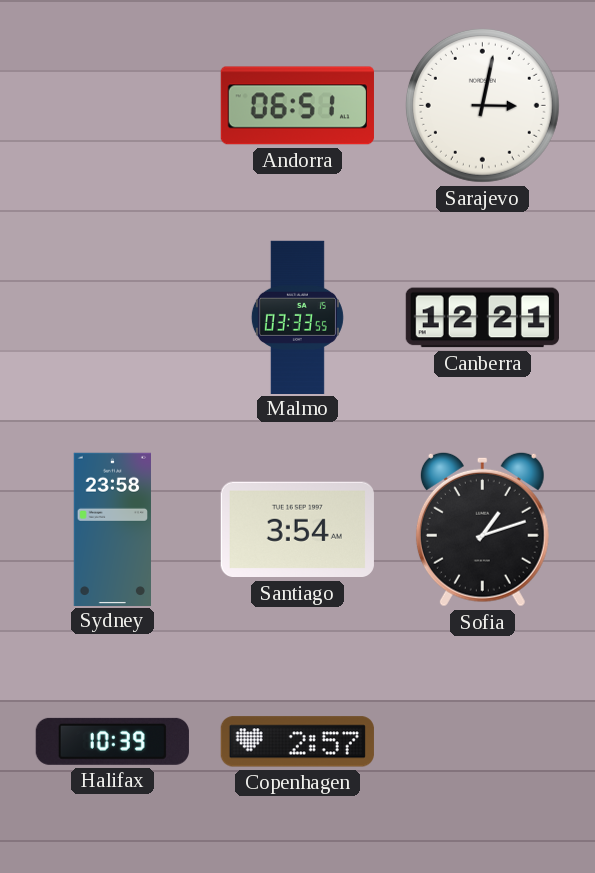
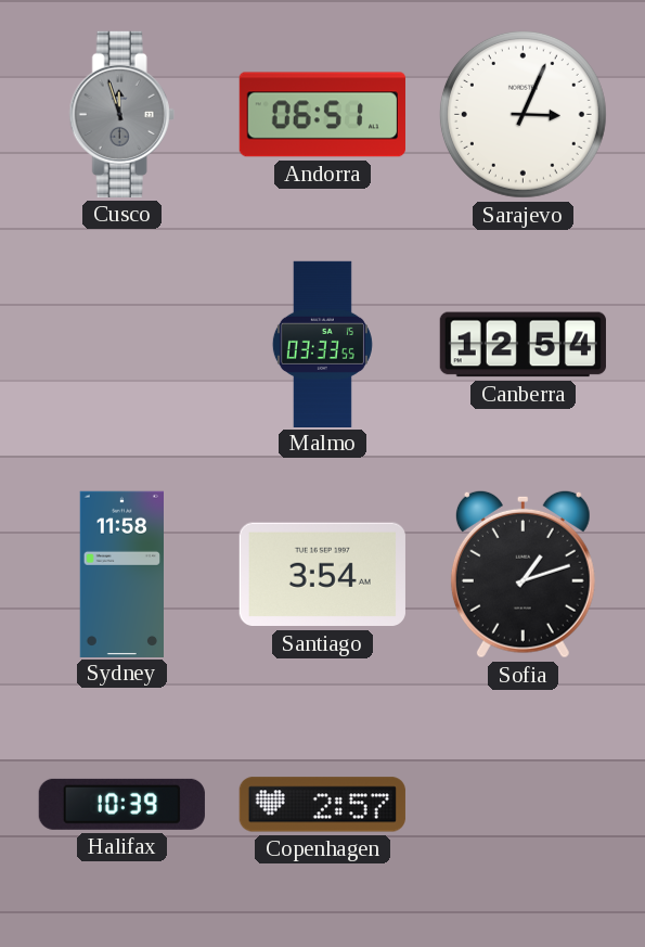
Cusco: none -> 11:57 (121, 114)
Sarajevo: 3:02 -> 3:04 (523, 114)
Canberra: 12:21 -> 12:54 (523, 345)
Sydney: 23:58 -> 11:58 (121, 574)
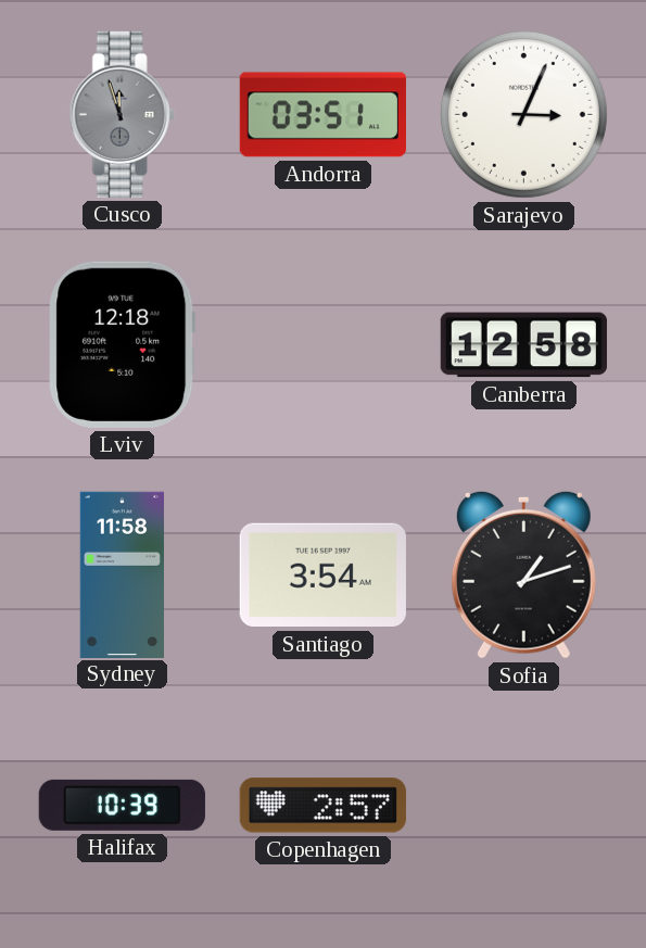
Andorra: 06:51 -> 03:51 (322, 115)
Lviv: none -> 12:18 (123, 344)
Malmo: 03:33 -> none (322, 344)
Canberra: 12:54 -> 12:58 (523, 345)
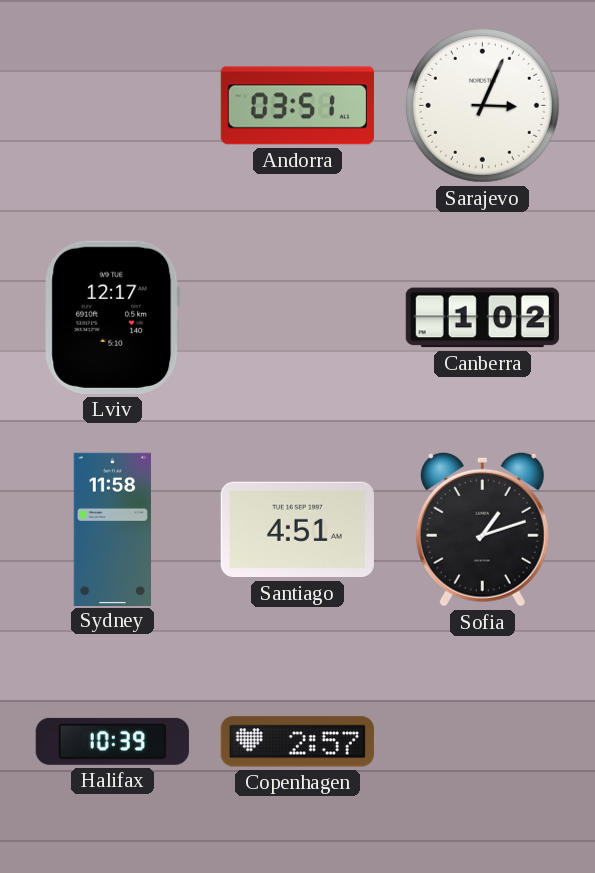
Cusco: 11:57 -> none (122, 114)
Lviv: 12:18 -> 12:17 (113, 317)
Canberra: 12:58 -> 1:02 (482, 318)
Santiago: 3:54 -> 4:51 (297, 530)
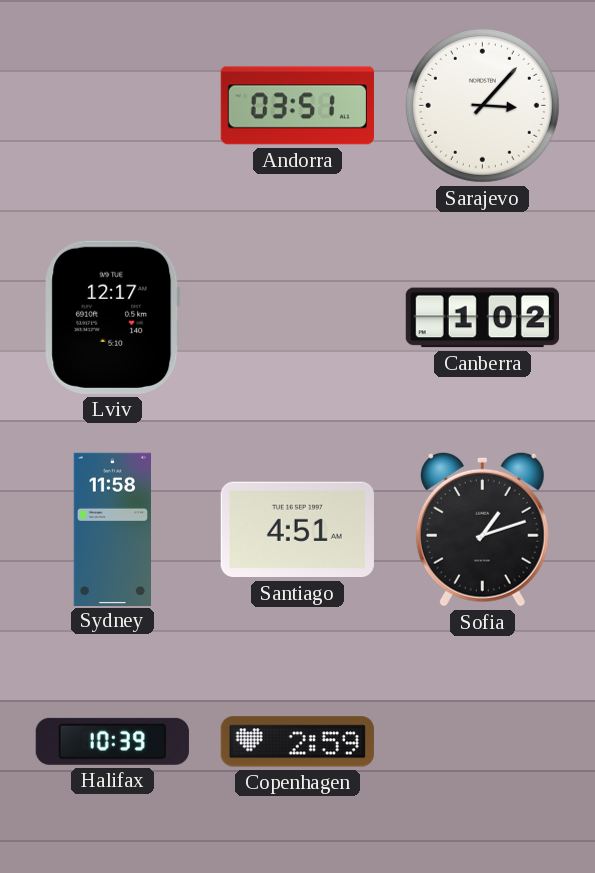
Sarajevo: 3:04 -> 3:07 (482, 105)
Copenhagen: 2:57 -> 2:59 (297, 742)
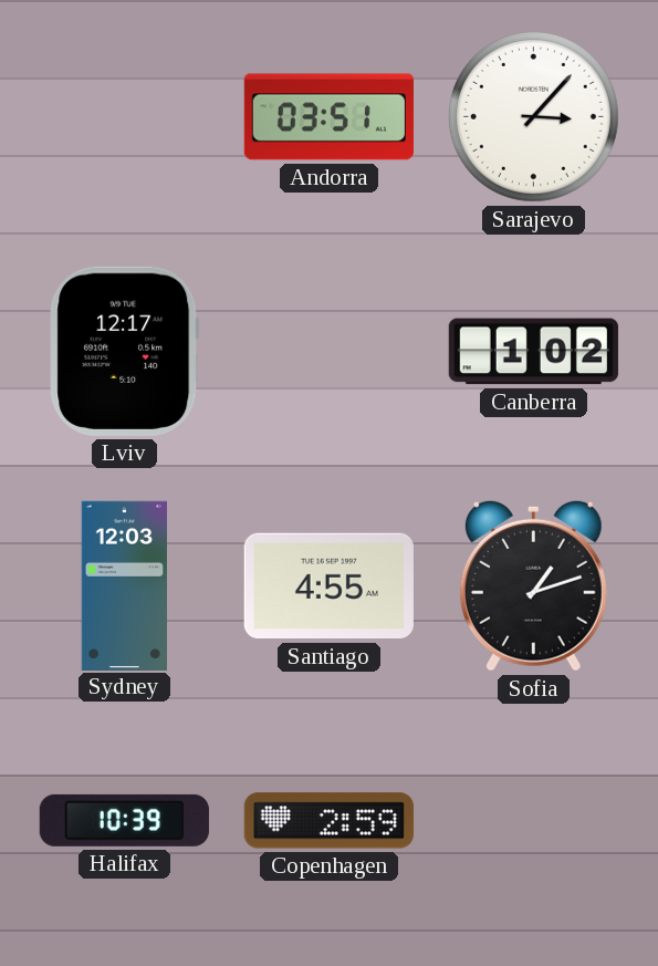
Sydney: 11:58 -> 12:03 (124, 585)
Santiago: 4:51 -> 4:55 (328, 586)
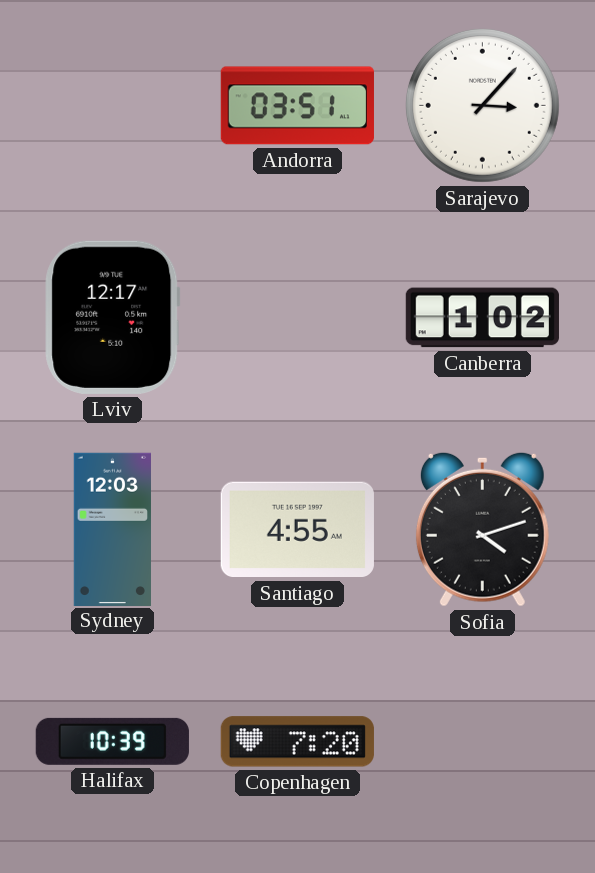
Sofia: 1:12 -> 4:12 (482, 529)
Copenhagen: 2:59 -> 7:20 (297, 742)
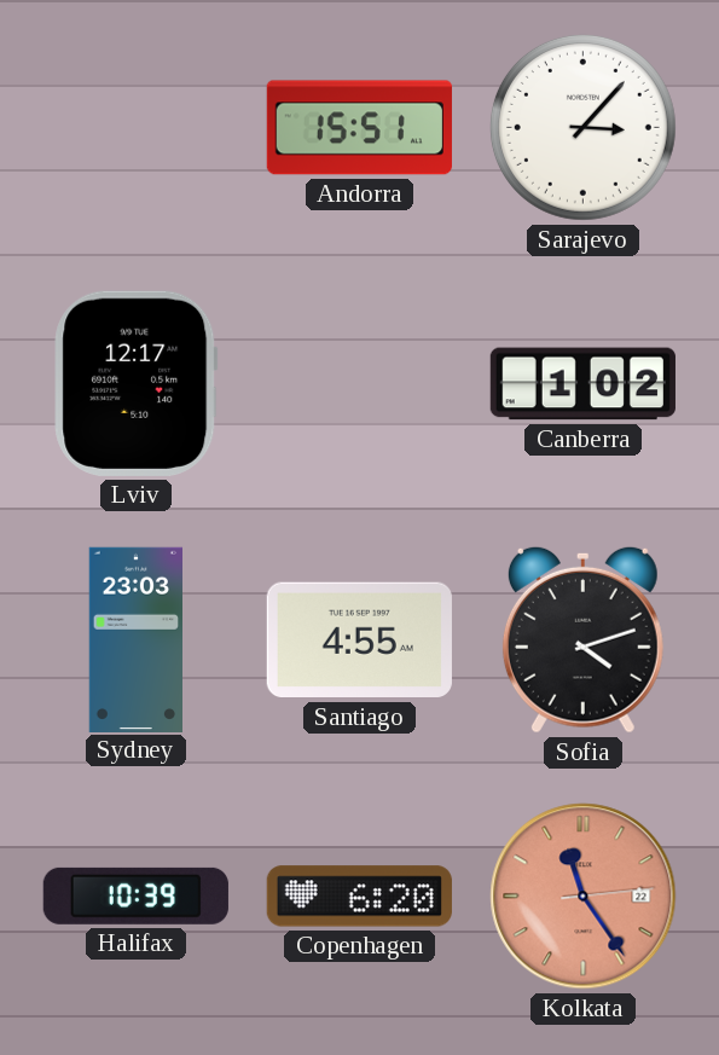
Andorra: 03:51 -> 15:51 (359, 128)
Sydney: 12:03 -> 23:03 (135, 639)
Copenhagen: 7:20 -> 6:20 (359, 897)
Kolkata: none -> 11:24 (584, 897)
